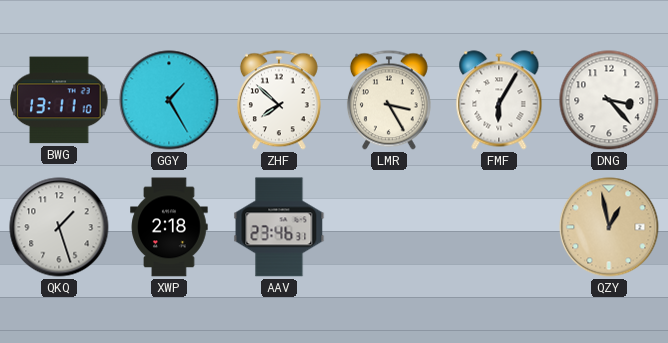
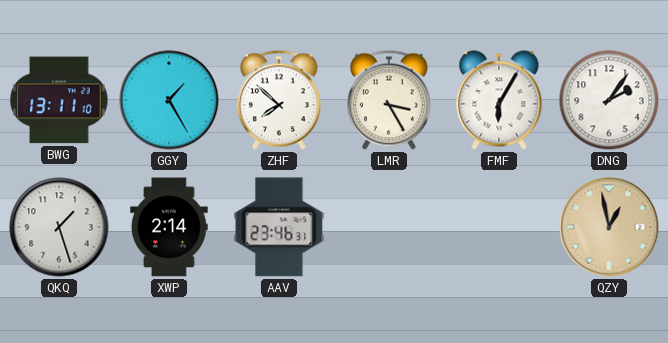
DNG: 3:23 -> 2:06 (609, 100)
XWP: 2:18 -> 2:14 (169, 227)
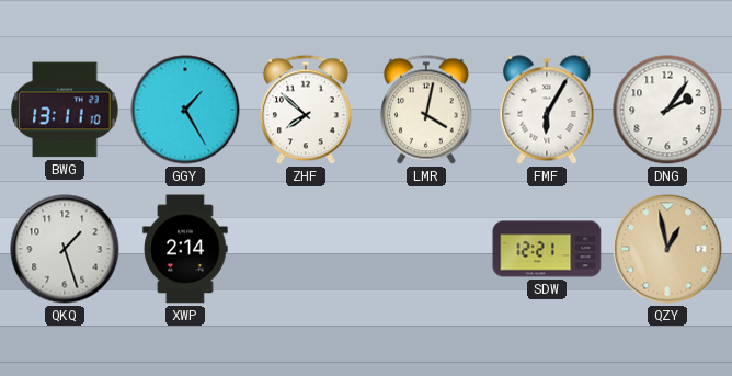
LMR: 3:25 -> 4:02 (426, 110)
AAV: 23:46 -> none (279, 227)
SDW: none -> 12:21 (547, 249)
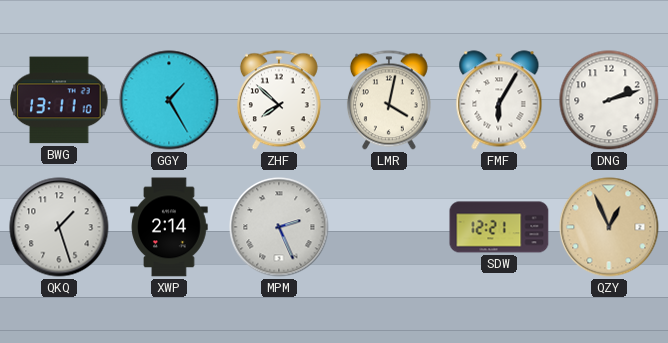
DNG: 2:06 -> 2:12 (609, 100)
MPM: none -> 2:26 (279, 227)
QZY: 12:58 -> 12:56 (609, 227)
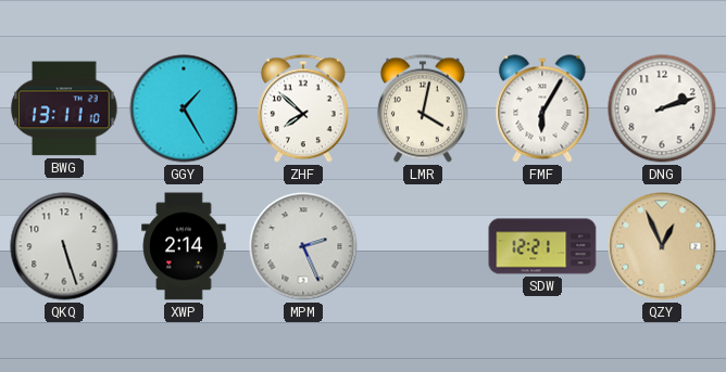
QKQ: 1:27 -> 5:27 (64, 246)
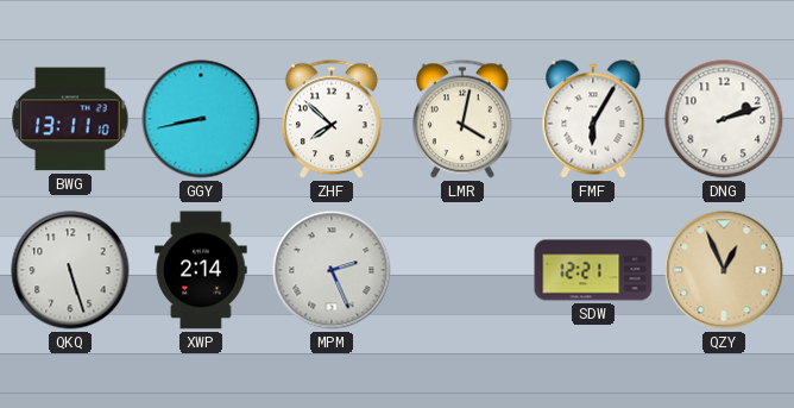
GGY: 1:25 -> 8:43 (201, 119)
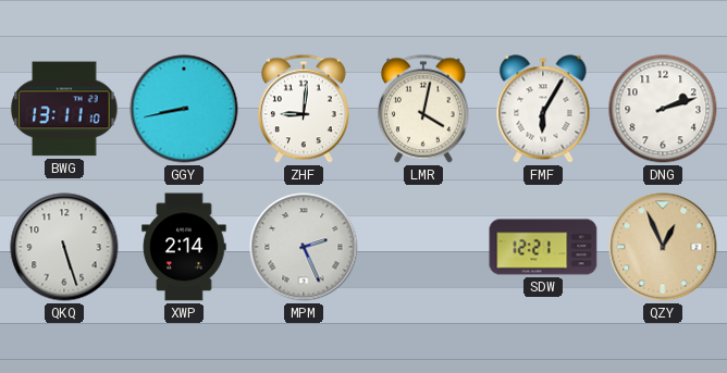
ZHF: 7:52 -> 9:01 (304, 109)
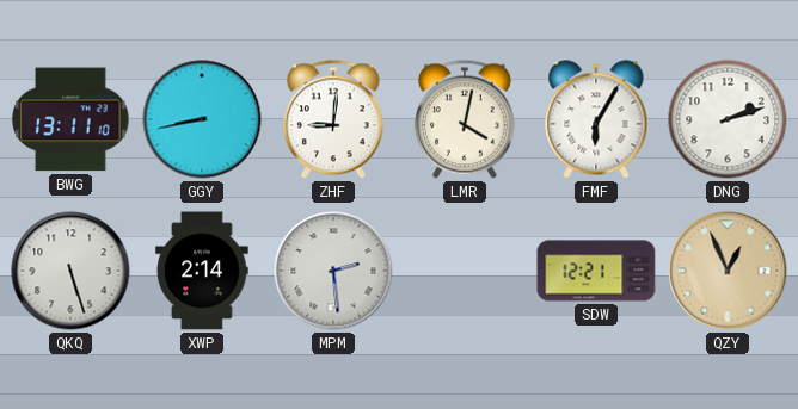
MPM: 2:26 -> 2:29 (333, 271)
